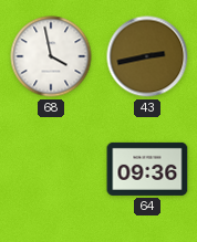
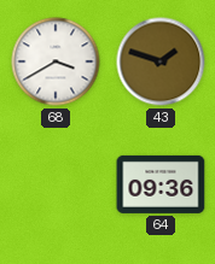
68: 3:58 -> 3:40 (56, 61)
43: 2:43 -> 1:48 (161, 61)
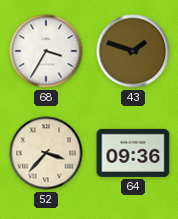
68: 3:40 -> 3:35 (46, 51)
52: none -> 3:37 (46, 153)
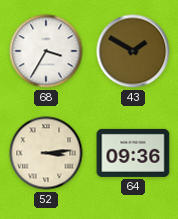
43: 1:48 -> 1:50 (133, 51)
52: 3:37 -> 3:14 (46, 153)
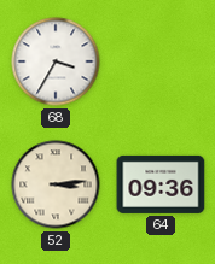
43: 1:50 -> none (133, 51)
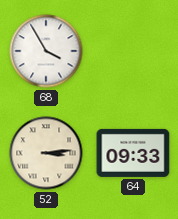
68: 3:35 -> 3:55 (46, 51)
64: 09:36 -> 09:33 (133, 153)
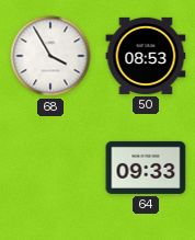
50: none -> 08:53 (146, 56)
52: 3:14 -> none (46, 153)
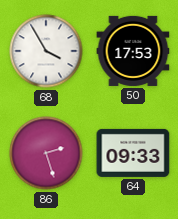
50: 08:53 -> 17:53 (133, 51)
86: none -> 2:27 (46, 153)
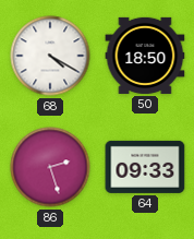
68: 3:55 -> 4:20 (50, 56)
50: 17:53 -> 18:50 (145, 56)
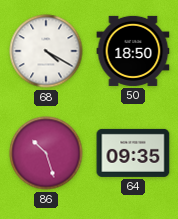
86: 2:27 -> 10:27 (46, 153)
64: 09:33 -> 09:35 (133, 153)
